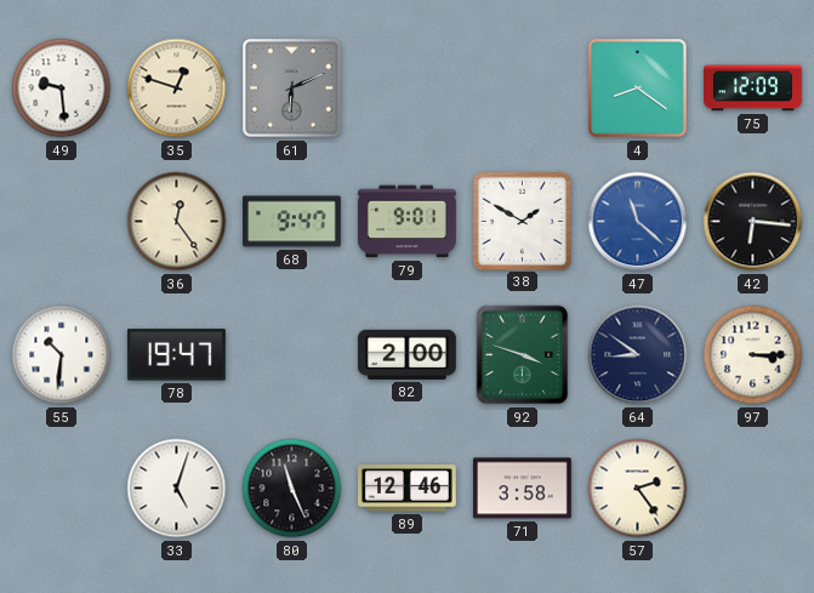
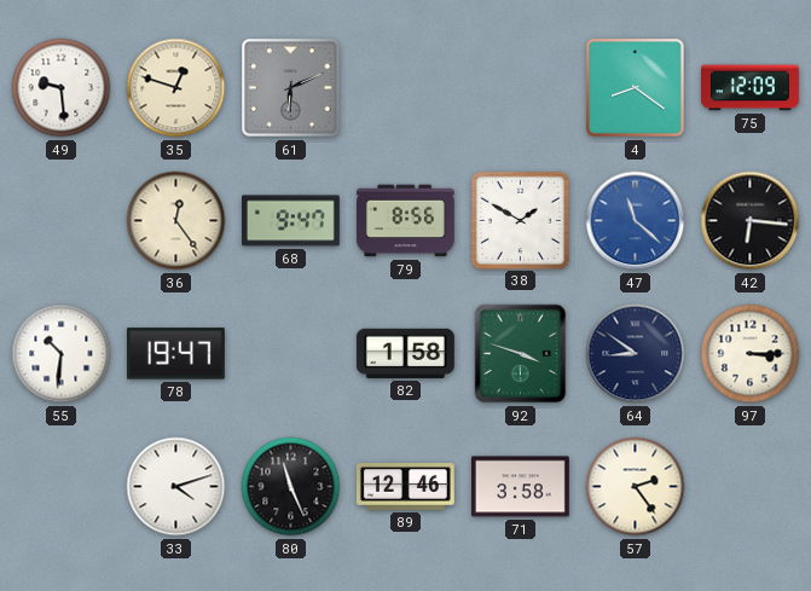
79: 9:01 -> 8:56 (406, 221)
82: 2:00 -> 1:58 (405, 353)
33: 5:03 -> 4:12 (176, 487)
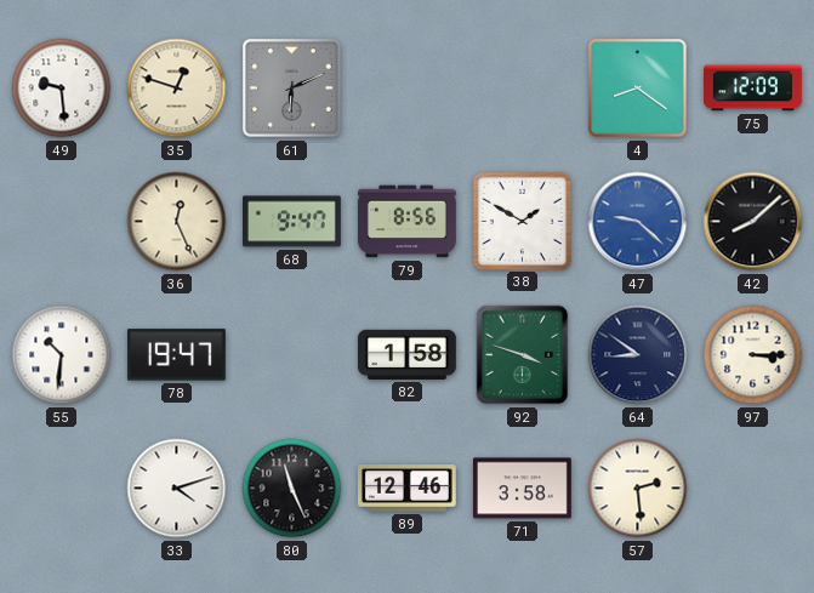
36: 12:24 -> 12:26 (177, 222)
47: 11:22 -> 9:22 (638, 222)
42: 6:16 -> 8:08 (753, 222)
57: 2:24 -> 2:29 (638, 489)
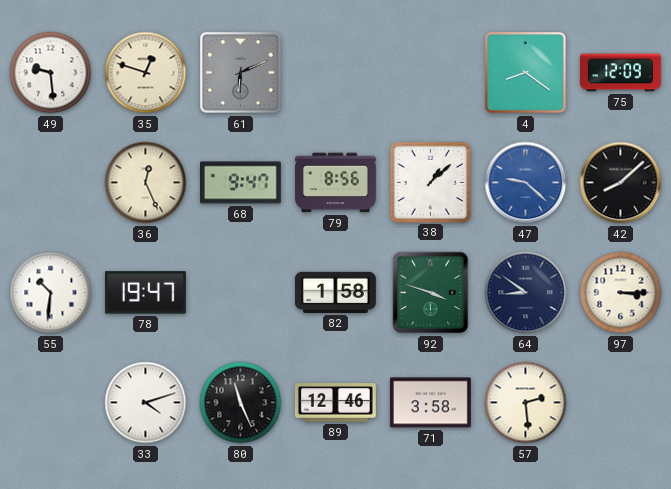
38: 1:50 -> 1:08 (430, 182)
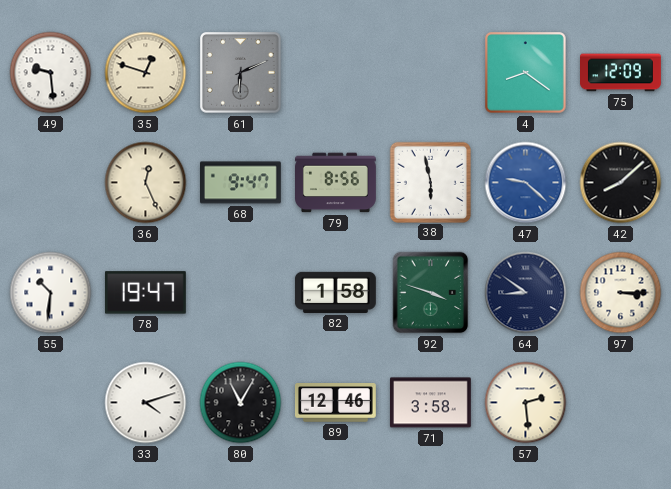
38: 1:08 -> 5:58 (430, 182)
80: 11:26 -> 11:05 (241, 403)
